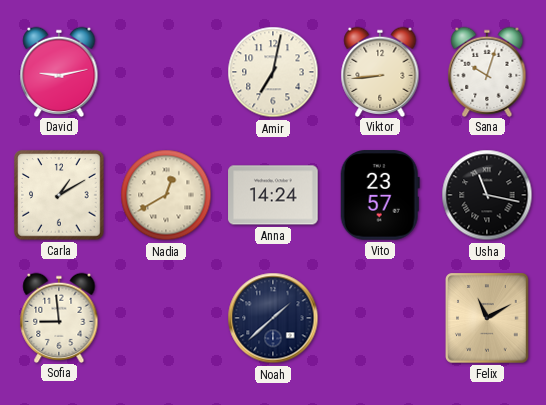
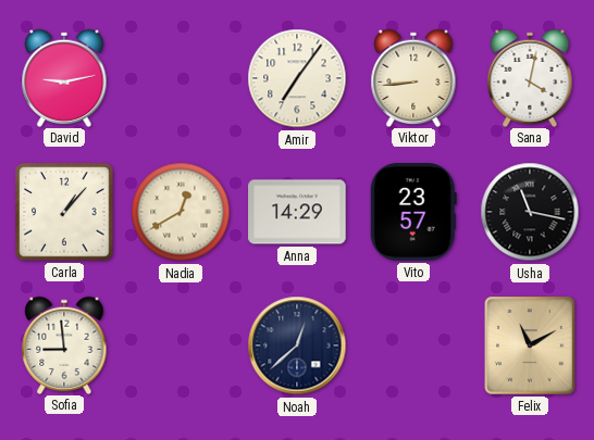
Amir: 7:02 -> 7:06 (297, 78)
Sana: 10:03 -> 4:02 (530, 77)
Carla: 1:10 -> 1:07 (64, 212)
Anna: 14:24 -> 14:29 (297, 212)
Noah: 1:38 -> 12:38 (297, 345)
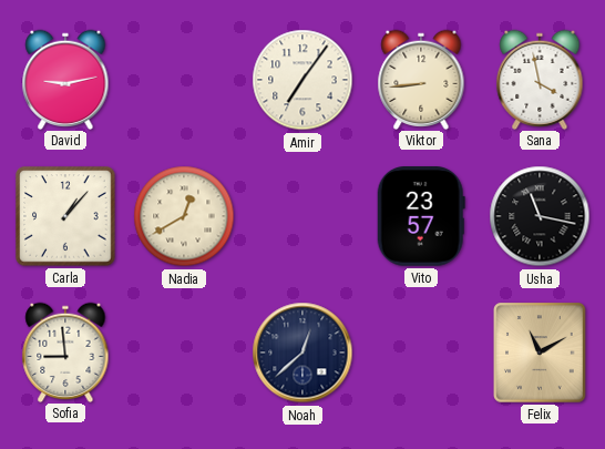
Sana: 4:02 -> 3:58 (540, 79)
Anna: 14:29 -> none (297, 212)
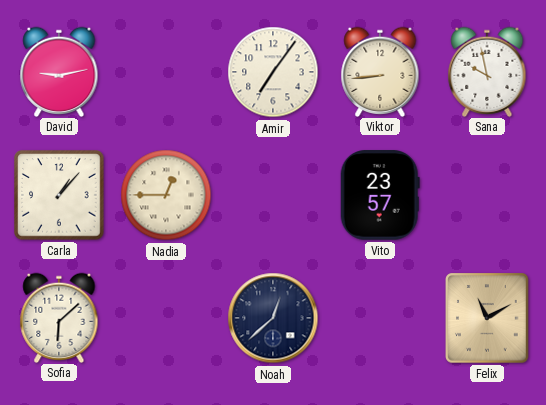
Sana: 3:58 -> 9:58 (487, 71)
Nadia: 12:40 -> 12:45 (166, 195)
Usha: 11:17 -> none (540, 216)
Sofia: 8:59 -> 6:08 (59, 317)
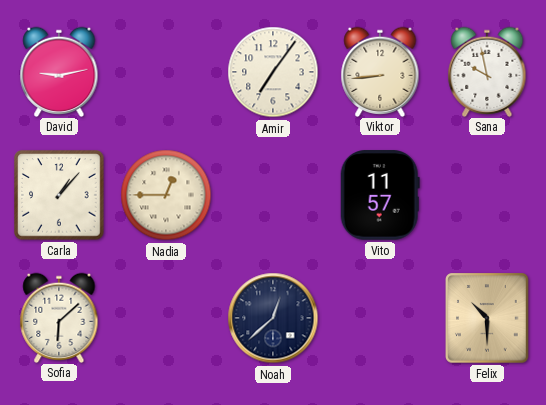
Vito: 23:57 -> 11:57 (380, 195)
Felix: 11:10 -> 10:30 (487, 318)
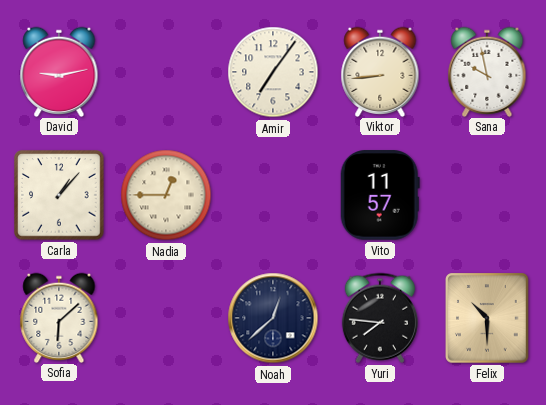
Yuri: none -> 7:46 (380, 318)
